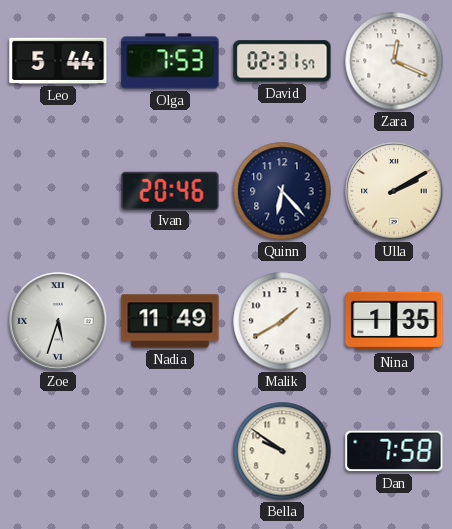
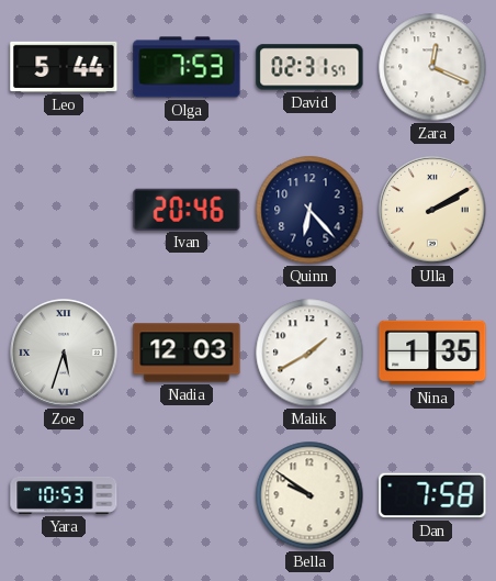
Nadia: 11:49 -> 12:03 (187, 353)
Yara: none -> 10:53 (64, 495)
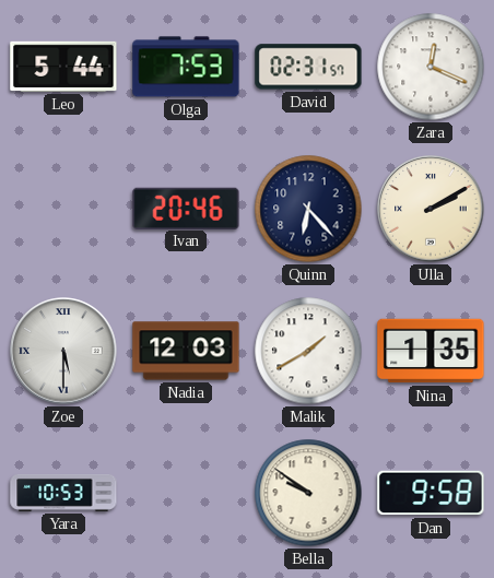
Zoe: 5:33 -> 5:30 (63, 351)
Dan: 7:58 -> 9:58 (431, 493)
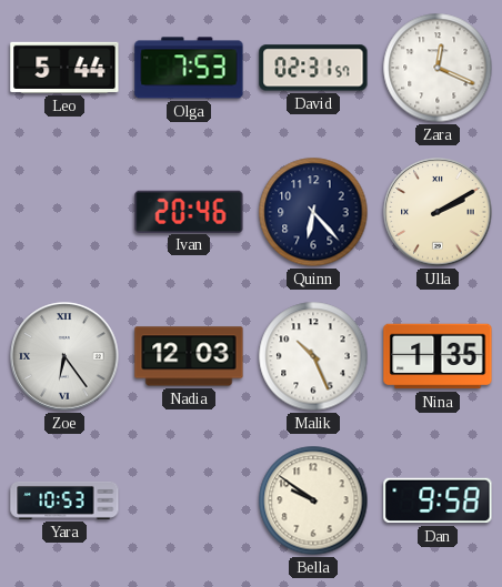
Zoe: 5:30 -> 6:24 (64, 356)
Malik: 1:40 -> 10:26 (313, 356)
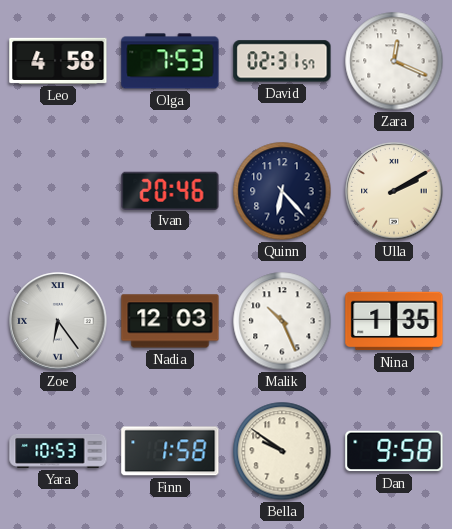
Leo: 5:44 -> 4:58 (58, 61)
Finn: none -> 1:58 (170, 451)
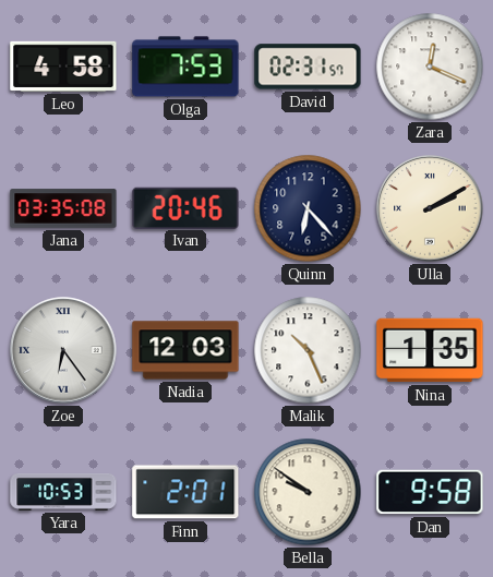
Jana: none -> 03:35 (63, 208)
Finn: 1:58 -> 2:01 (185, 492)
